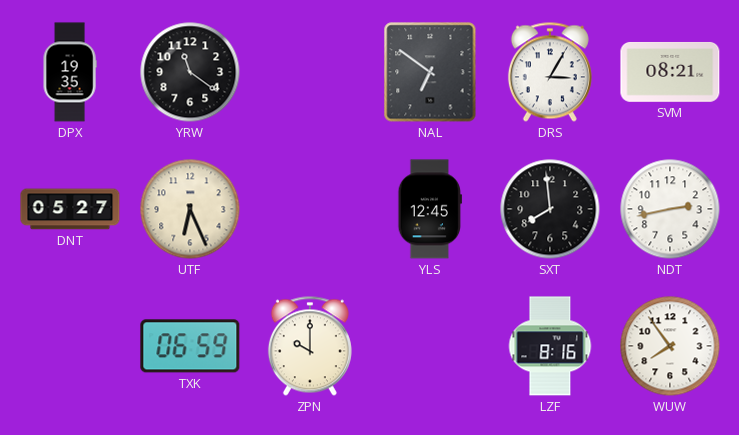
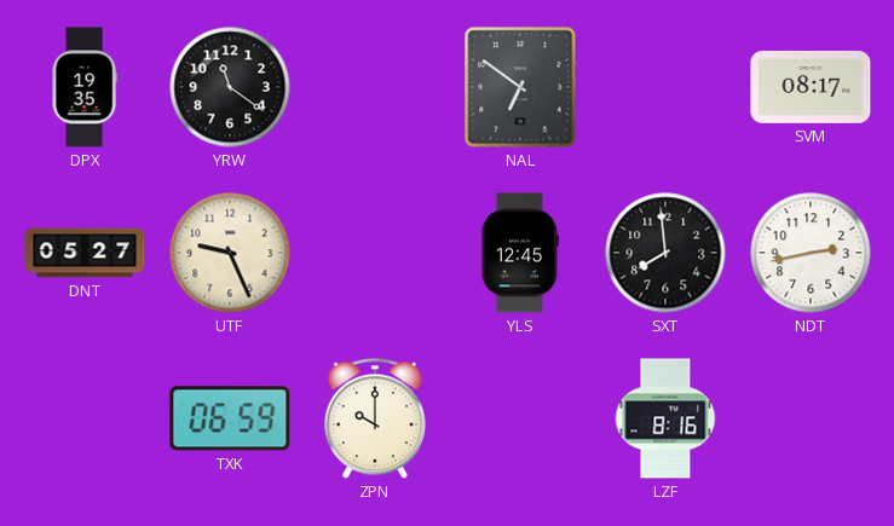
DRS: 3:05 -> none (550, 72)
SVM: 08:21 -> 08:17 (811, 87)
UTF: 6:26 -> 9:26 (230, 253)
WUW: 7:54 -> none (670, 346)
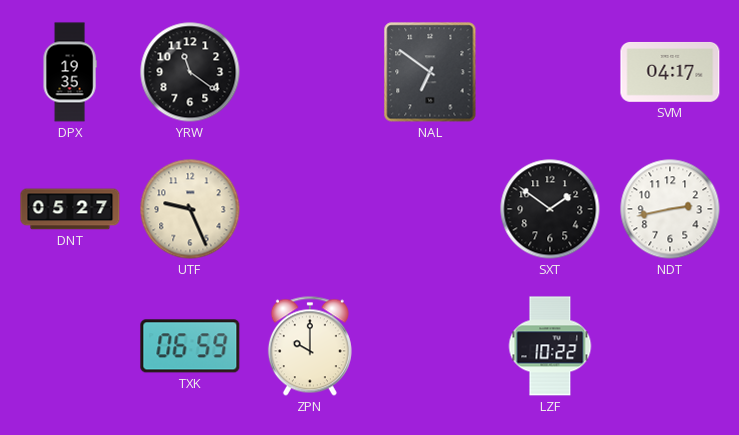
SVM: 08:17 -> 04:17 (670, 72)
YLS: 12:45 -> none (520, 253)
SXT: 7:59 -> 1:51 (550, 209)
LZF: 8:16 -> 10:22 (550, 346)
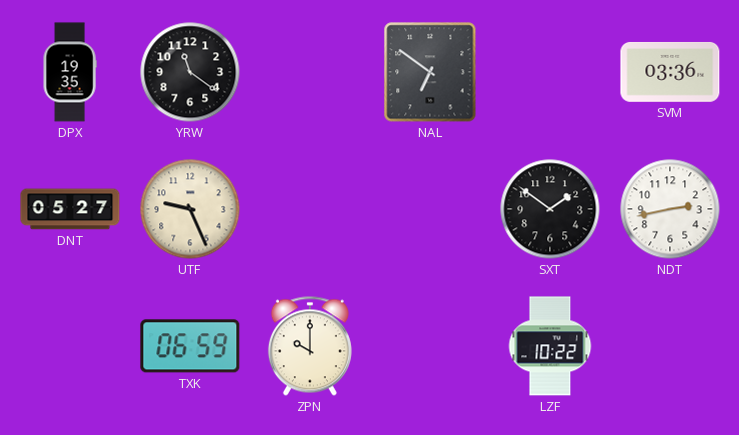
SVM: 04:17 -> 03:36 (670, 72)
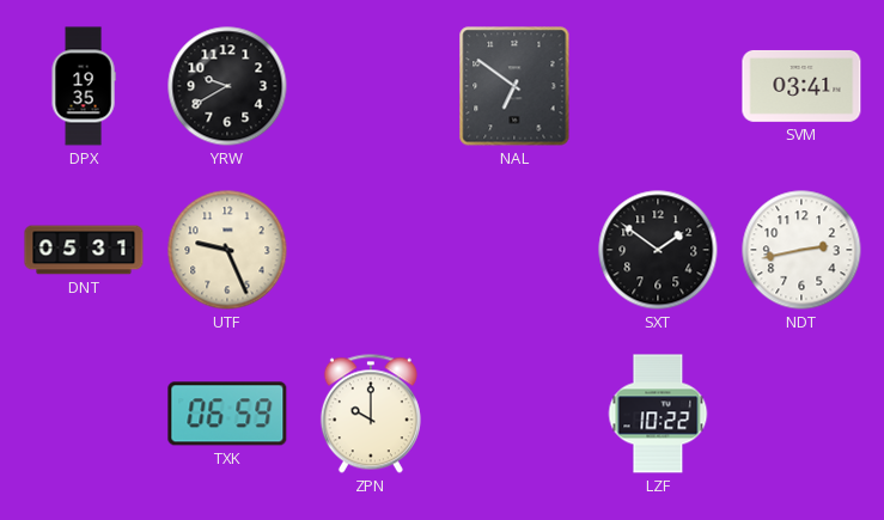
YRW: 11:21 -> 9:40 (227, 86)
SVM: 03:36 -> 03:41 (801, 86)
DNT: 05:27 -> 05:31 (84, 250)
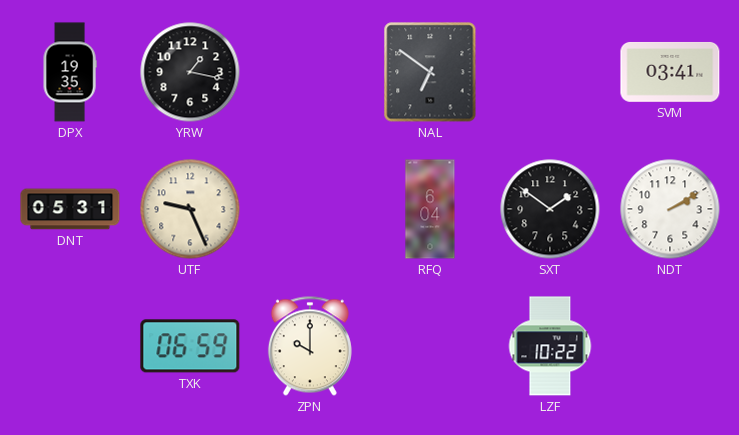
YRW: 9:40 -> 1:17 (190, 72)
RFQ: none -> 6:04 (430, 209)
NDT: 2:43 -> 2:10 (670, 209)
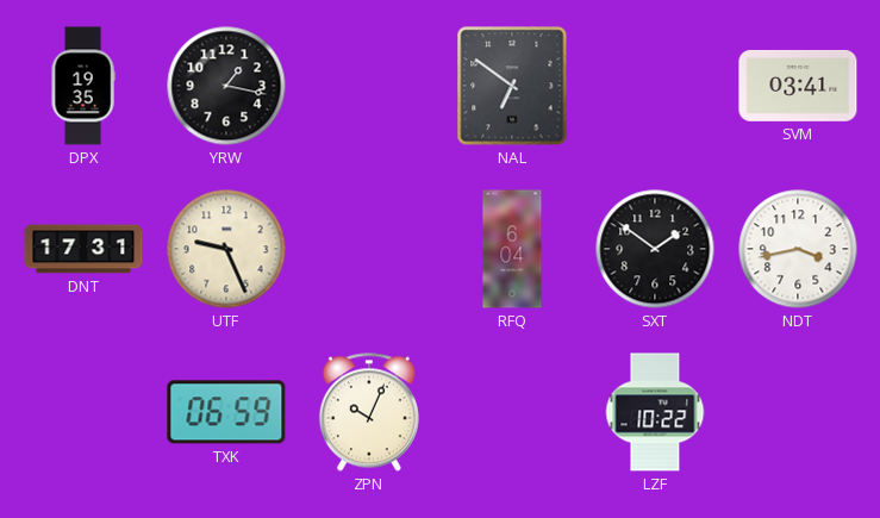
DNT: 05:31 -> 17:31 (83, 249)
NDT: 2:10 -> 3:43 (798, 249)
ZPN: 10:00 -> 10:04 (369, 412)
